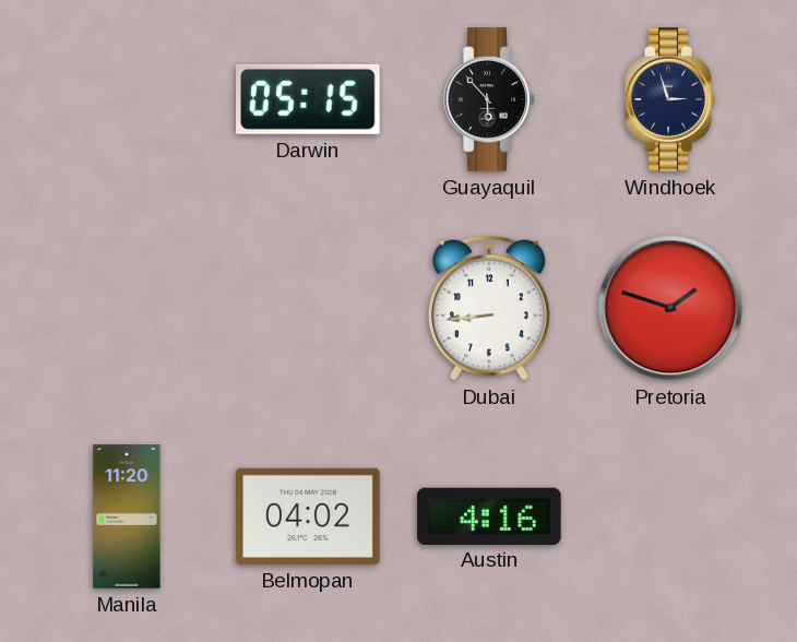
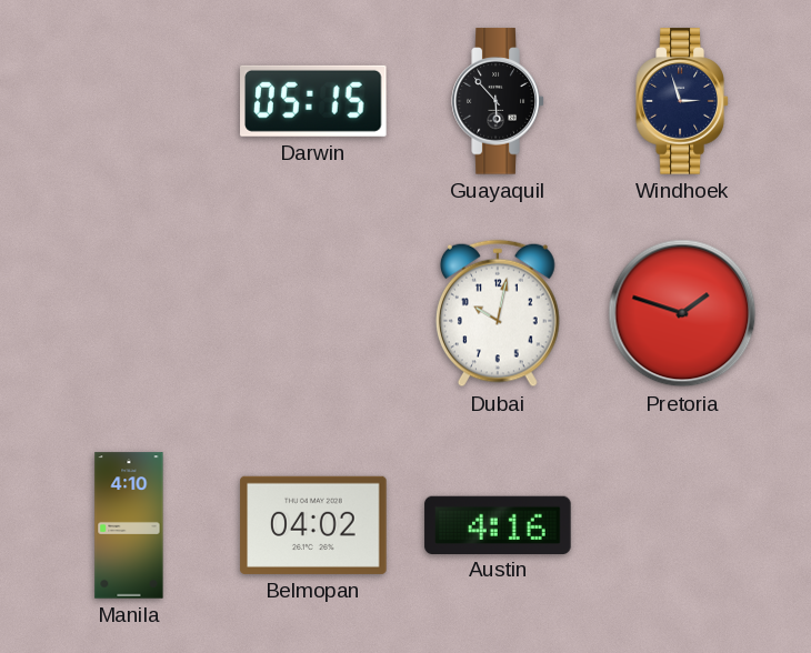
Dubai: 8:44 -> 10:02 (498, 313)
Manila: 11:20 -> 4:10 (129, 525)
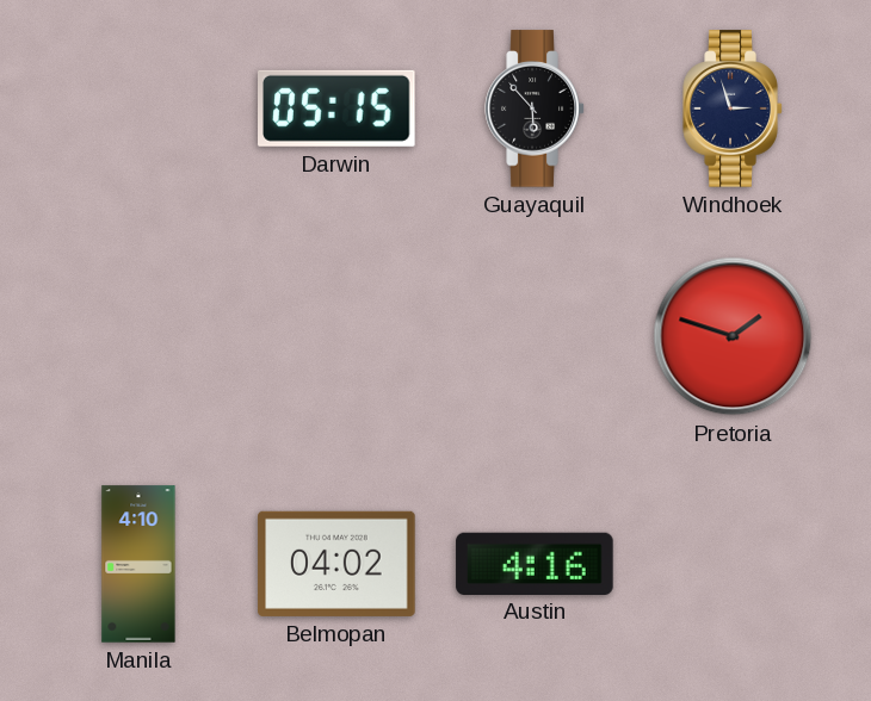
Dubai: 10:02 -> none (498, 313)
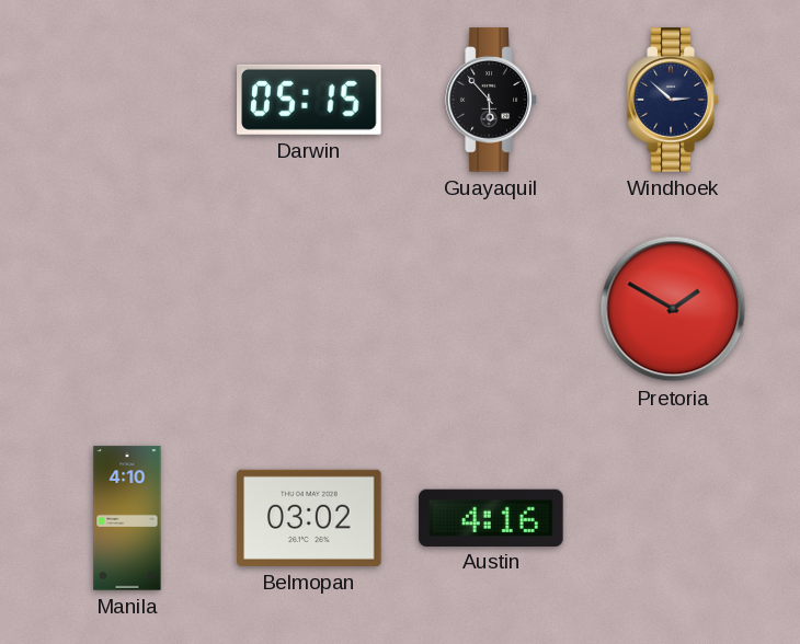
Windhoek: 2:57 -> 2:52 (673, 100)
Pretoria: 1:48 -> 1:50 (673, 309)
Belmopan: 04:02 -> 03:02 (309, 518)
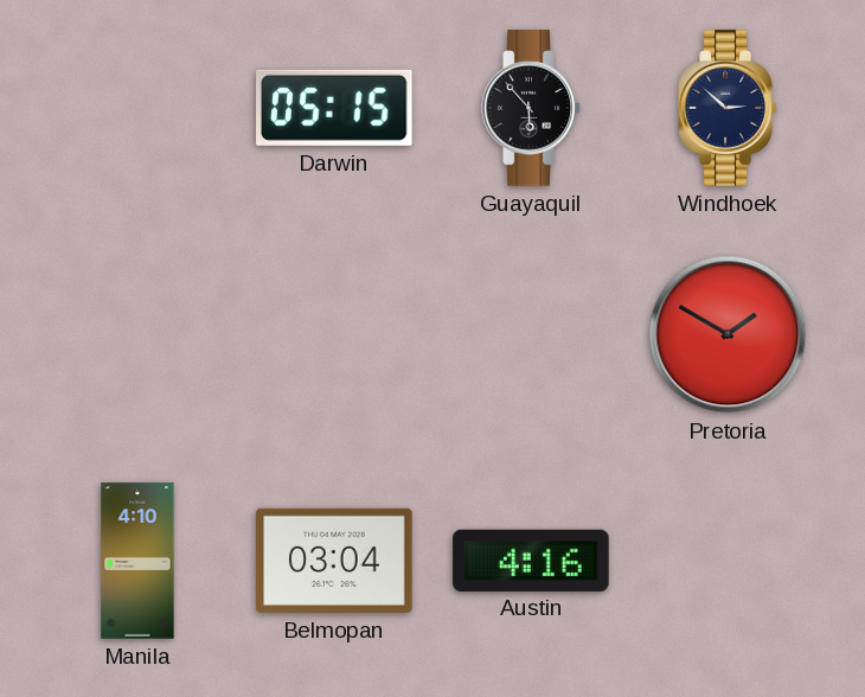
Belmopan: 03:02 -> 03:04 (334, 561)
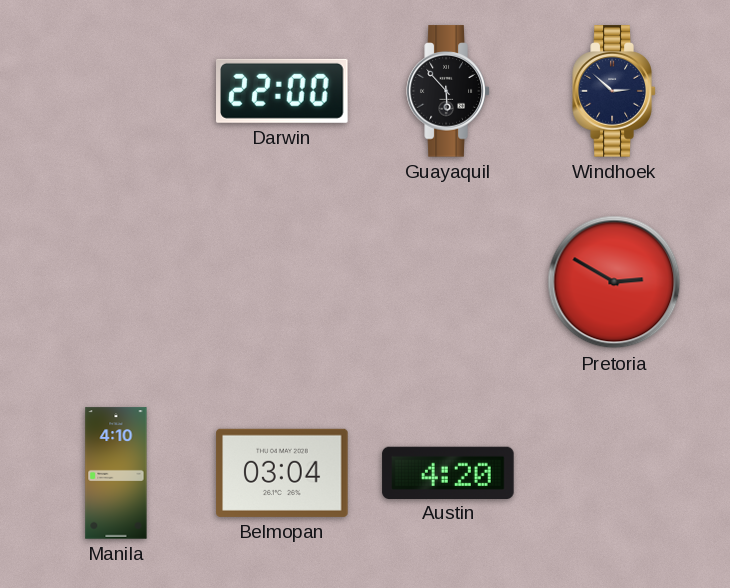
Darwin: 05:15 -> 22:00 (283, 91)
Pretoria: 1:50 -> 2:50 (614, 282)
Austin: 4:16 -> 4:20 (448, 472)
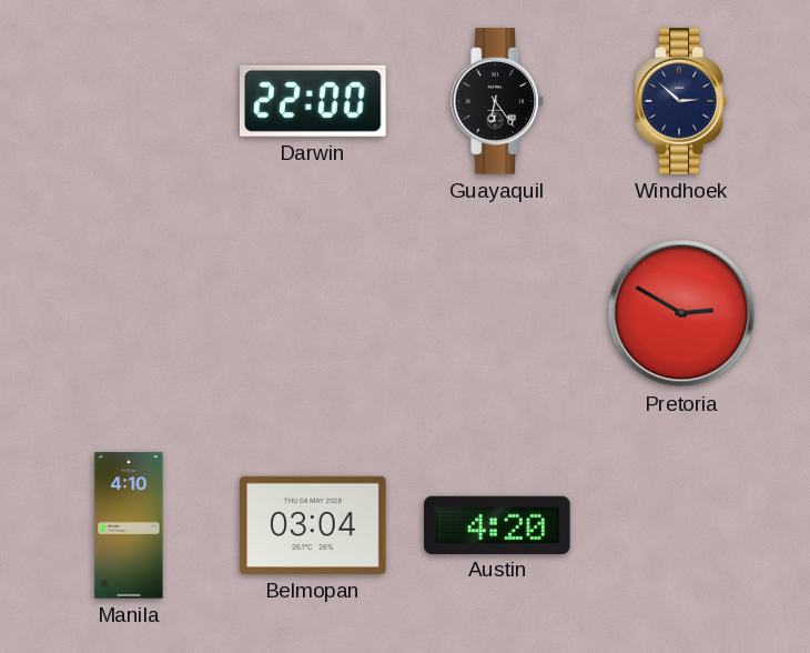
Guayaquil: 5:53 -> 6:24 (497, 101)
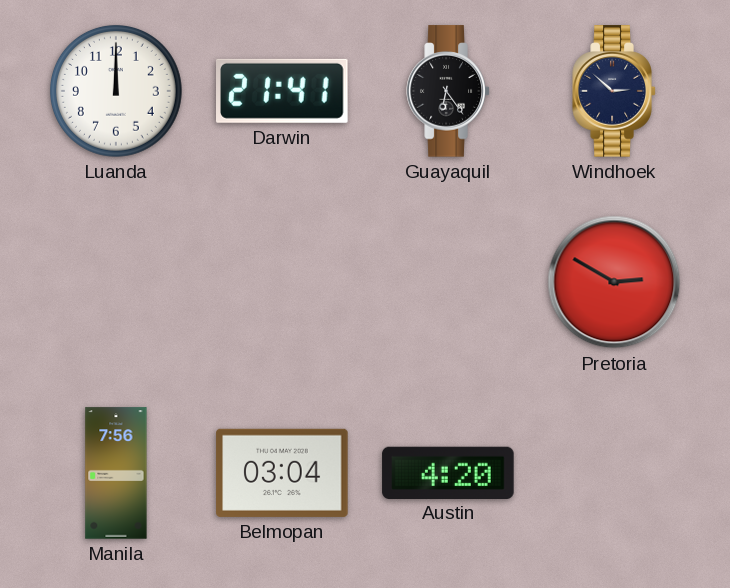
Luanda: none -> 12:00 (116, 91)
Darwin: 22:00 -> 21:41 (283, 91)
Manila: 4:10 -> 7:56 (116, 473)
